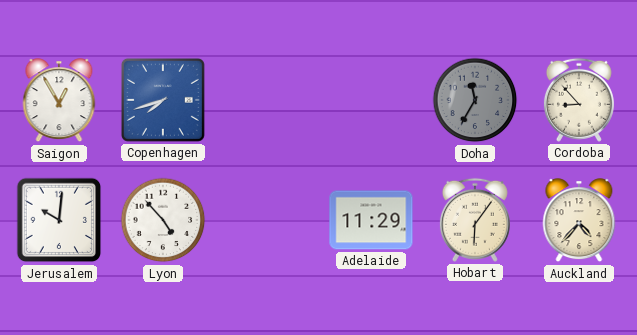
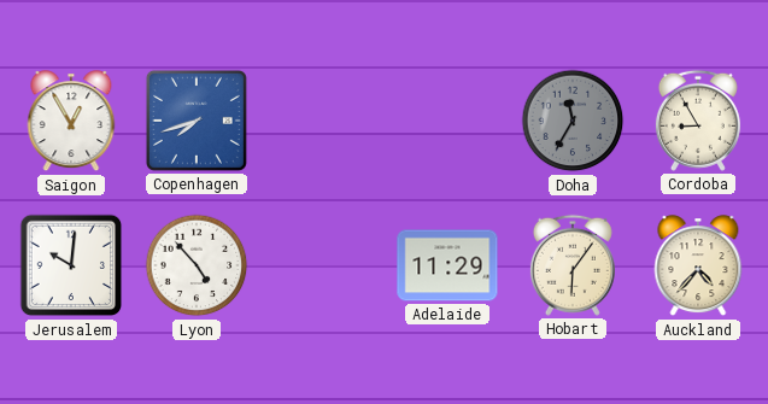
Cordoba: 8:53 -> 8:55 (698, 121)
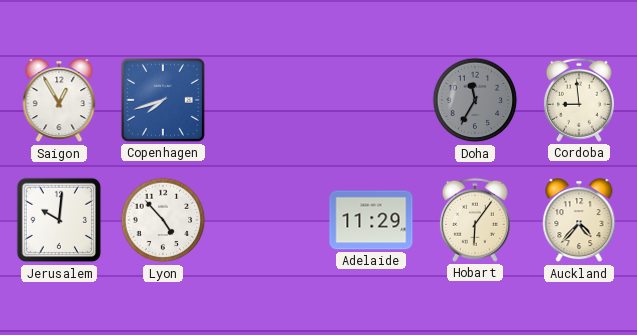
Cordoba: 8:55 -> 8:59 (579, 100)
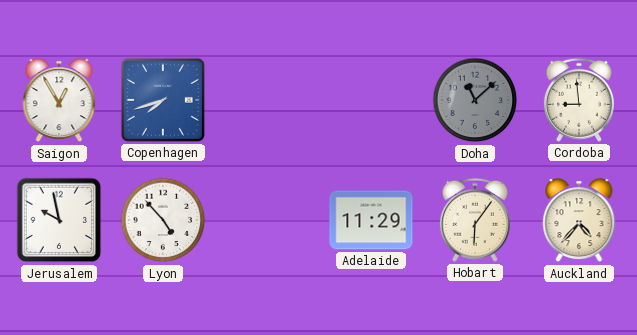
Doha: 11:35 -> 11:08 (475, 100)
Jerusalem: 10:01 -> 9:58 (59, 220)
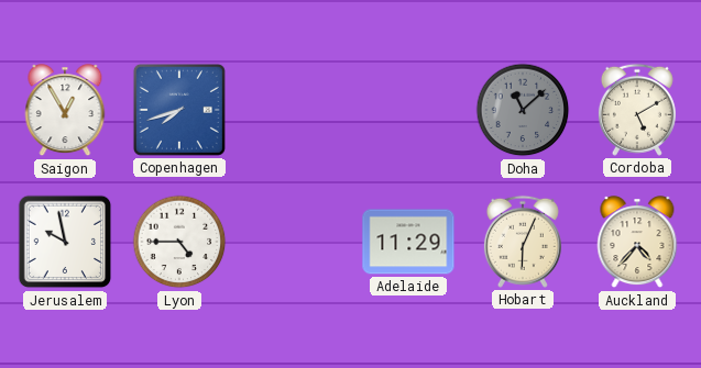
Cordoba: 8:59 -> 5:10 (637, 110)
Lyon: 4:53 -> 4:45 (179, 242)
Hobart: 6:06 -> 6:04 (523, 242)
